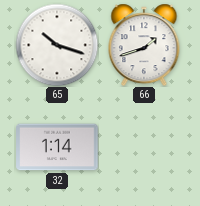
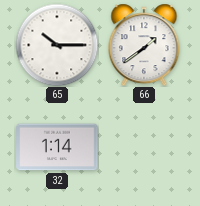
65: 10:18 -> 10:15 (57, 45)
66: 1:42 -> 1:39 (144, 45)
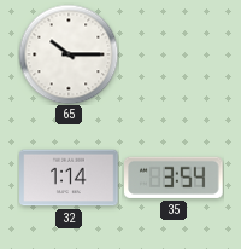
66: 1:39 -> none (144, 45)
35: none -> 3:54 (175, 178)
